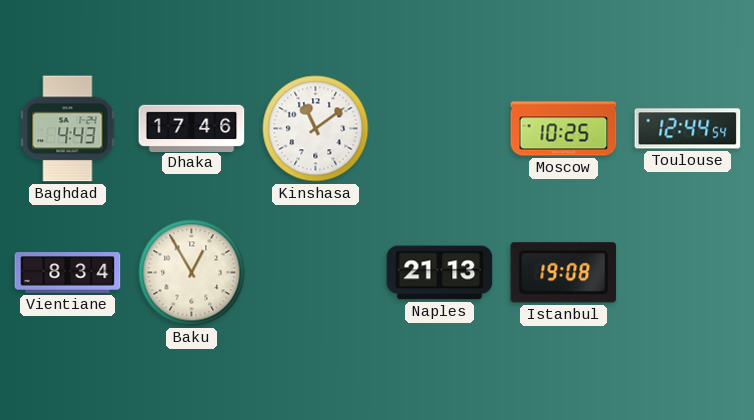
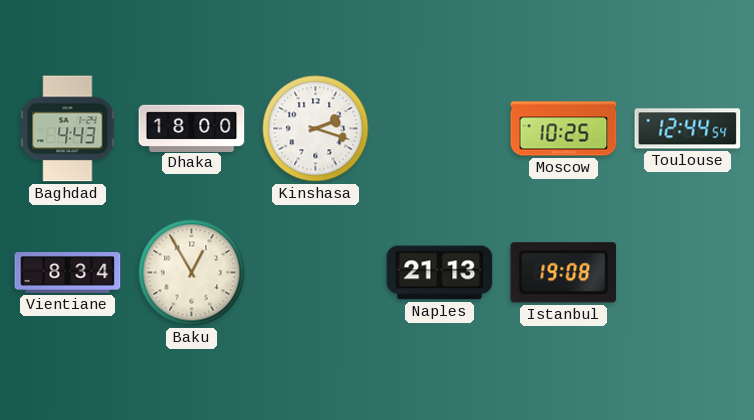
Dhaka: 17:46 -> 18:00 (192, 128)
Kinshasa: 11:09 -> 2:18 (316, 129)
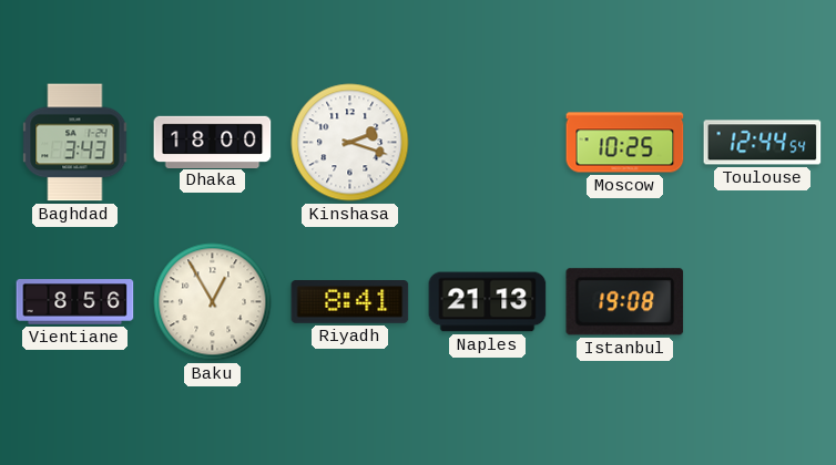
Baghdad: 4:43 -> 3:43 (75, 143)
Vientiane: 8:34 -> 8:56 (75, 302)
Riyadh: none -> 8:41 (350, 302)
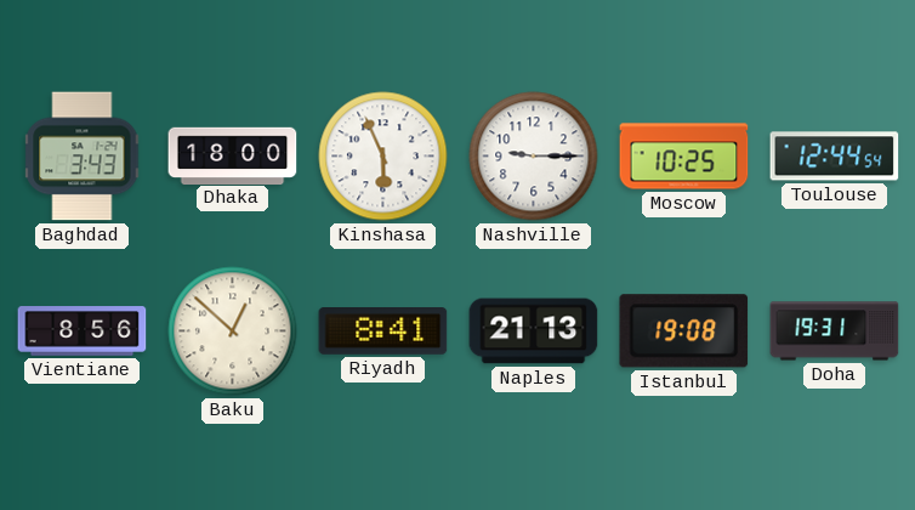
Kinshasa: 2:18 -> 5:56 (383, 157)
Nashville: none -> 9:15 (534, 157)
Baku: 12:55 -> 12:52 (233, 331)
Doha: none -> 19:31 (835, 331)
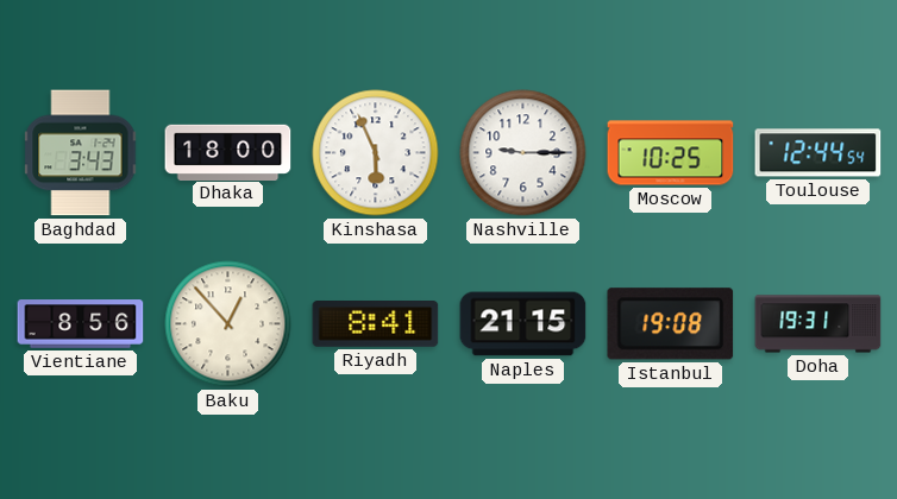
Baku: 12:52 -> 12:53 (228, 324)
Naples: 21:13 -> 21:15 (523, 324)
